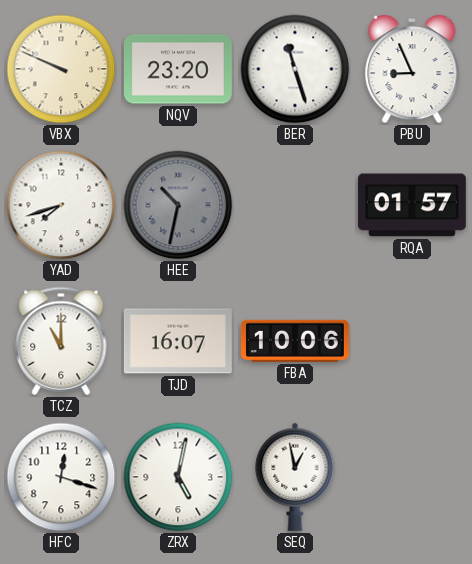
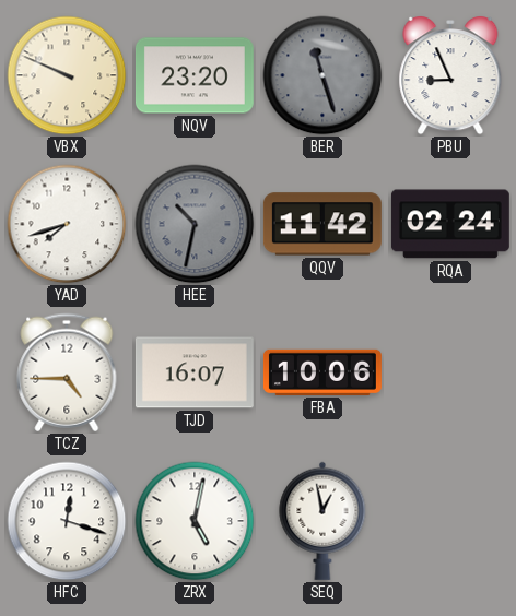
BER dial: white -> grey (322, 75)
QQV: none -> 11:42 (322, 224)
RQA: 01:57 -> 02:24 (450, 224)
TCZ: 11:00 -> 4:45 (67, 372)
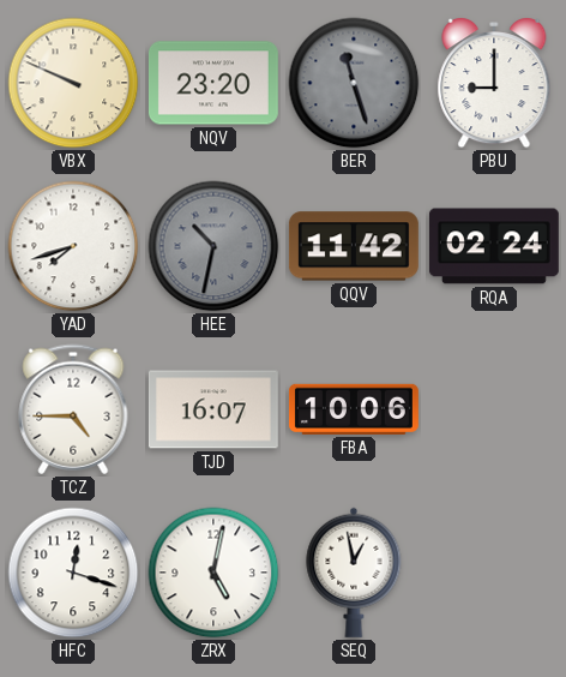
PBU: 8:56 -> 9:00 (494, 84)
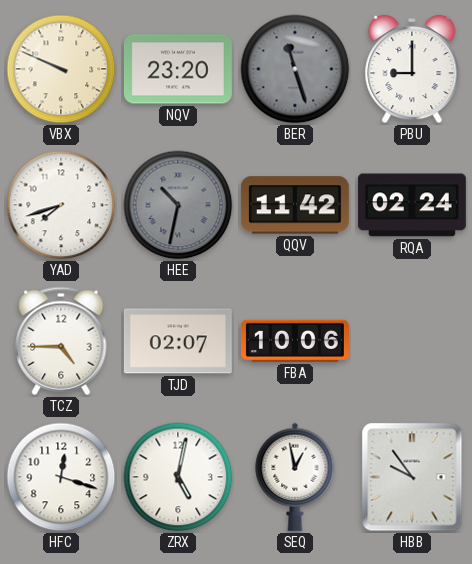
TJD: 16:07 -> 02:07 (178, 341)
HBB: none -> 9:54 (412, 477)
